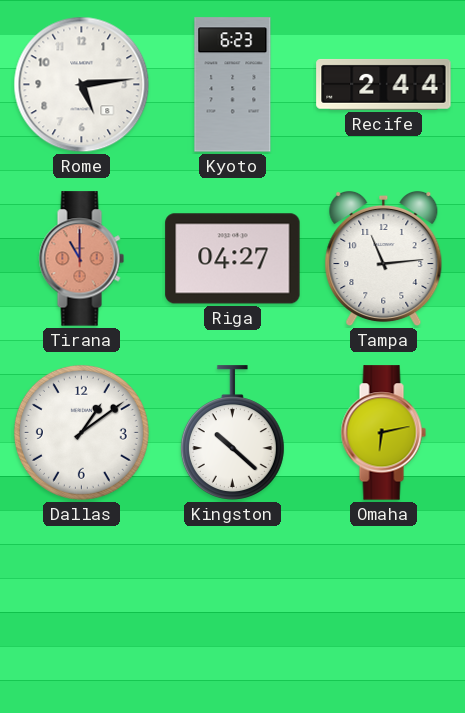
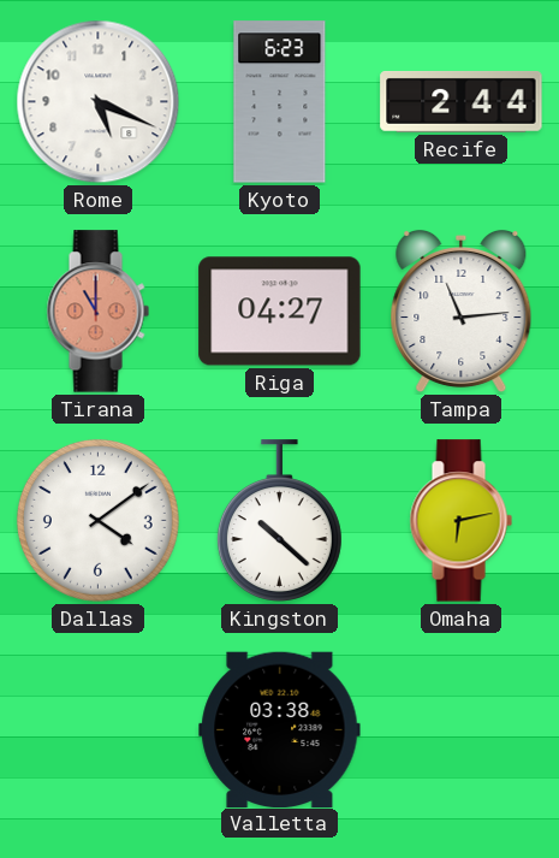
Rome: 5:14 -> 5:19 (99, 102)
Dallas: 1:09 -> 4:09 (97, 520)
Valletta: none -> 03:38 (280, 729)
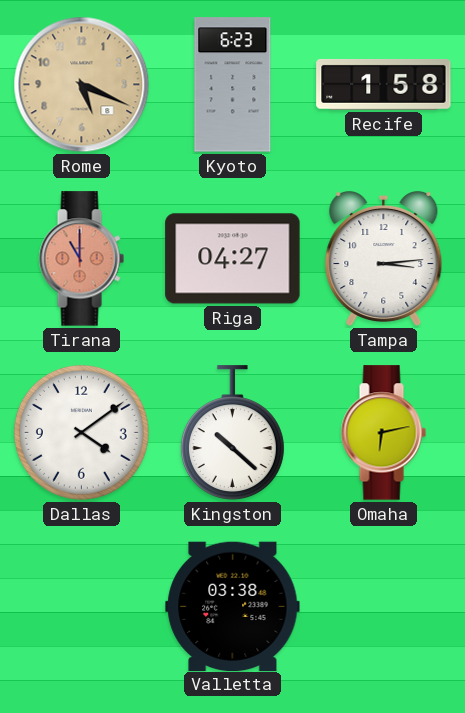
Rome dial: white -> champagne (82, 85)
Recife: 2:44 -> 1:58 (384, 84)
Tampa: 11:14 -> 3:14 (384, 259)
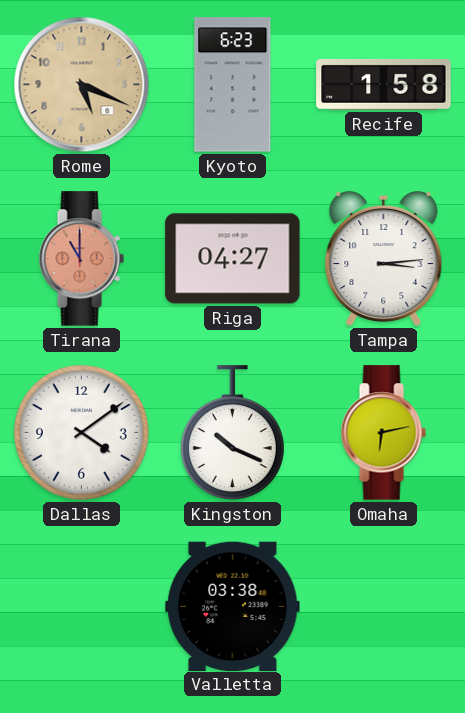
Kingston: 10:22 -> 10:19 (232, 433)
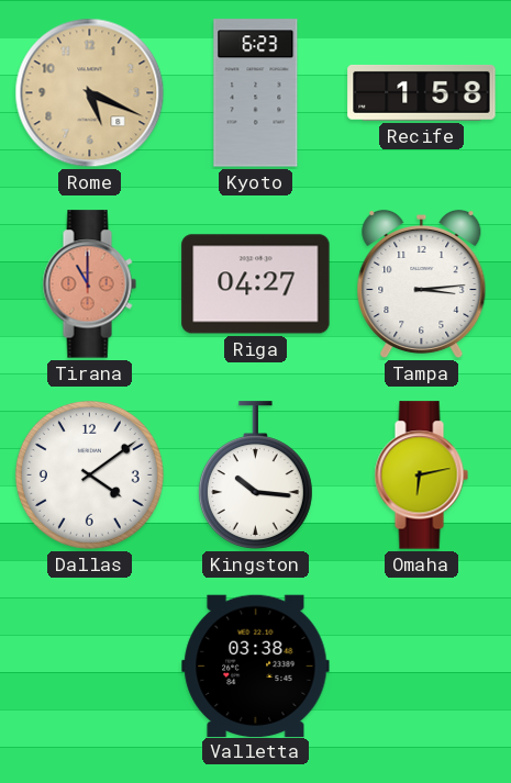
Kingston: 10:19 -> 10:16 (255, 476)
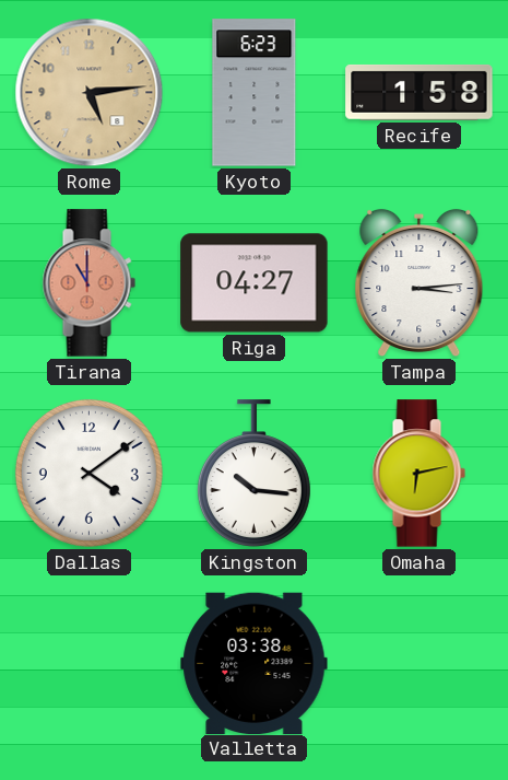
Rome: 5:19 -> 5:14 (90, 93)
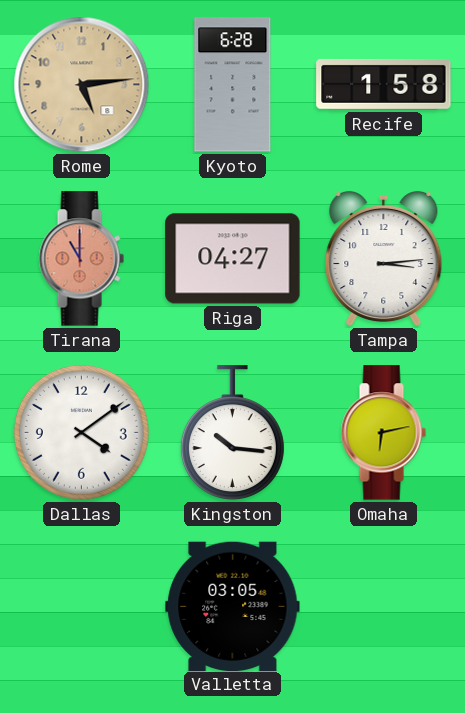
Kyoto: 6:23 -> 6:28 (233, 85)
Valletta: 03:38 -> 03:05 (233, 606)
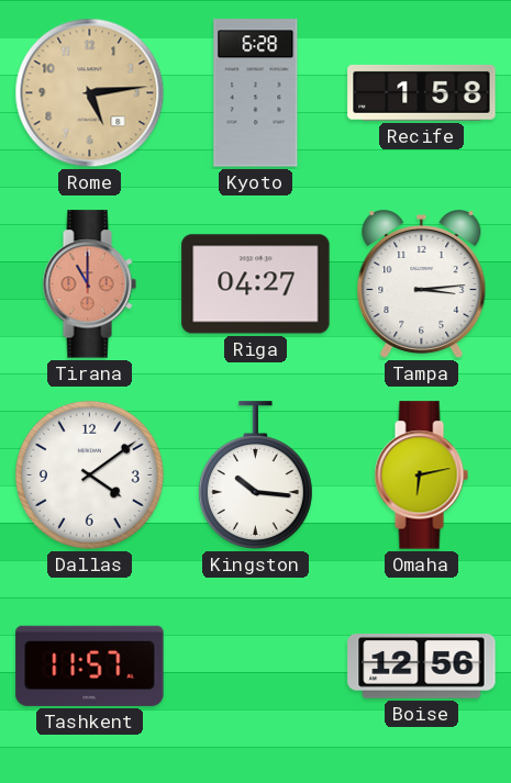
Tashkent: none -> 11:57 (90, 665)
Valletta: 03:05 -> none (233, 606)
Boise: none -> 12:56 (422, 667)
